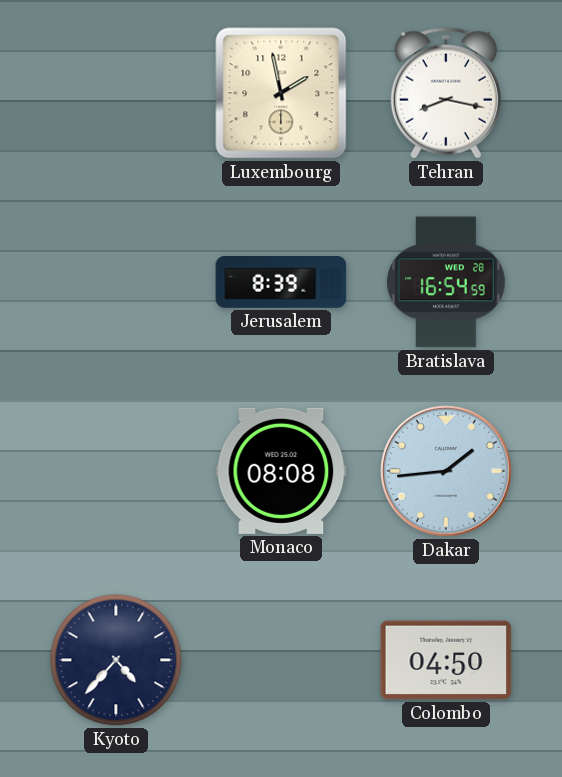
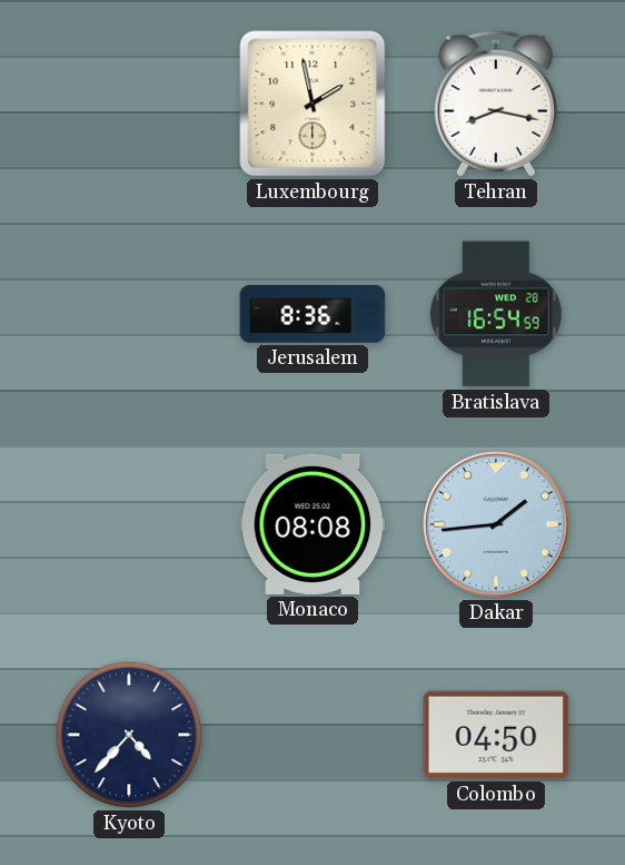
Jerusalem: 8:39 -> 8:36 (312, 315)
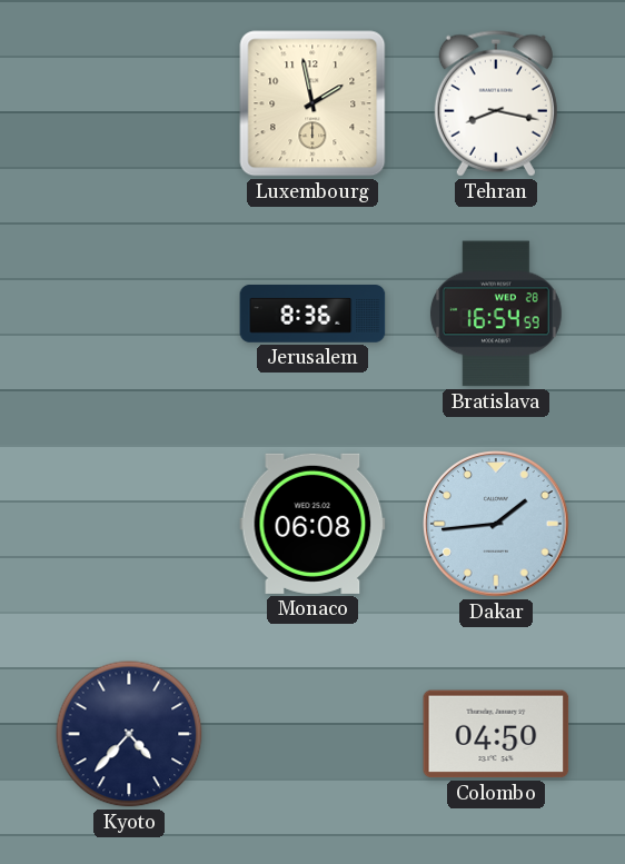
Monaco: 08:08 -> 06:08 (312, 524)
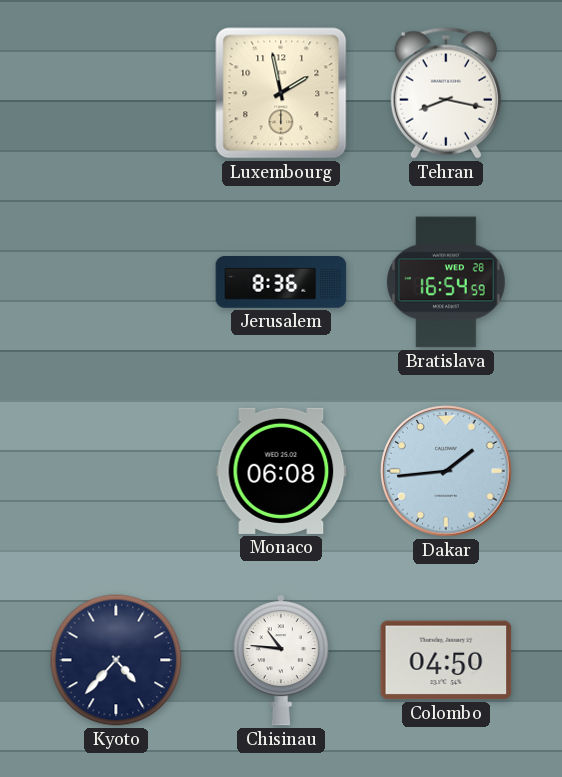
Chisinau: none -> 10:46 (281, 660)
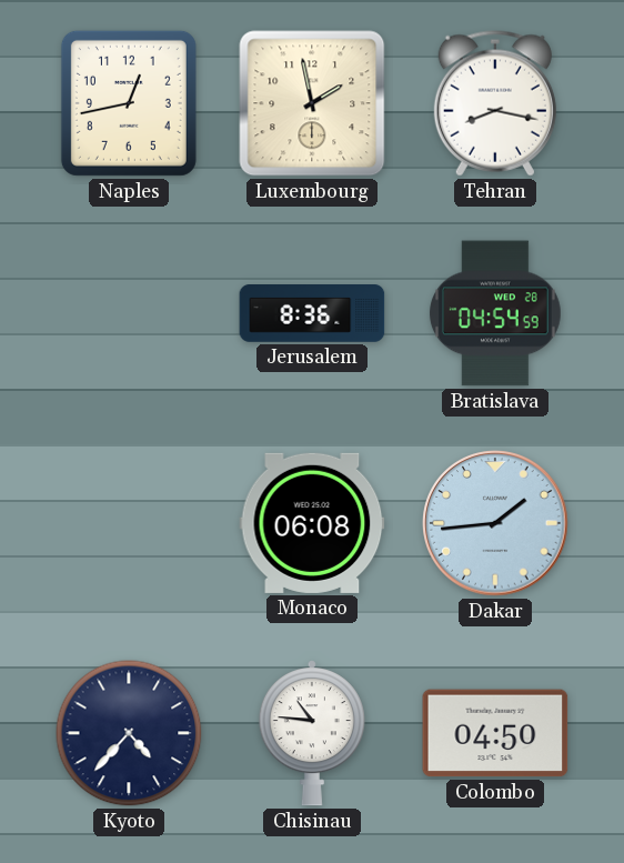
Naples: none -> 12:43 (129, 103)
Bratislava: 16:54 -> 04:54 (496, 313)
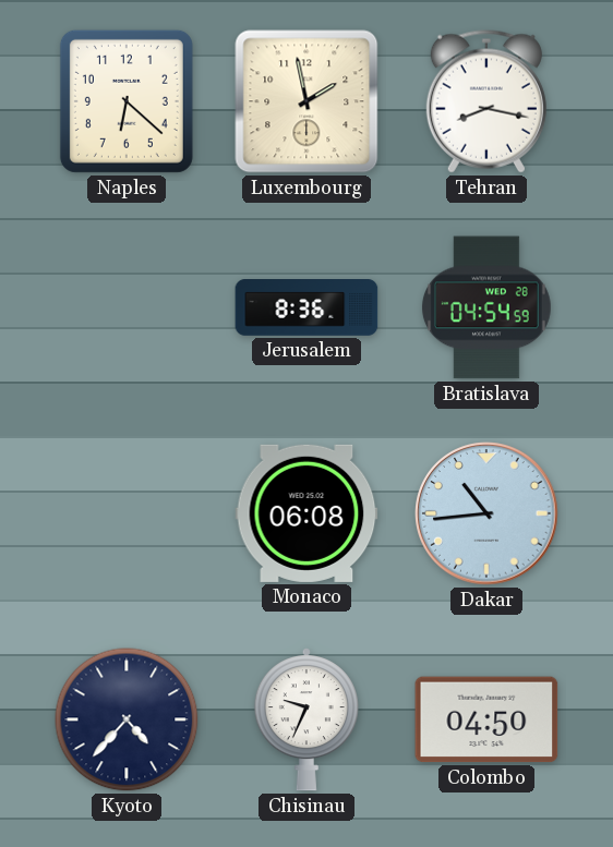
Naples: 12:43 -> 6:22 (127, 101)
Dakar: 1:44 -> 10:44 (486, 513)
Chisinau: 10:46 -> 9:34 (306, 719)
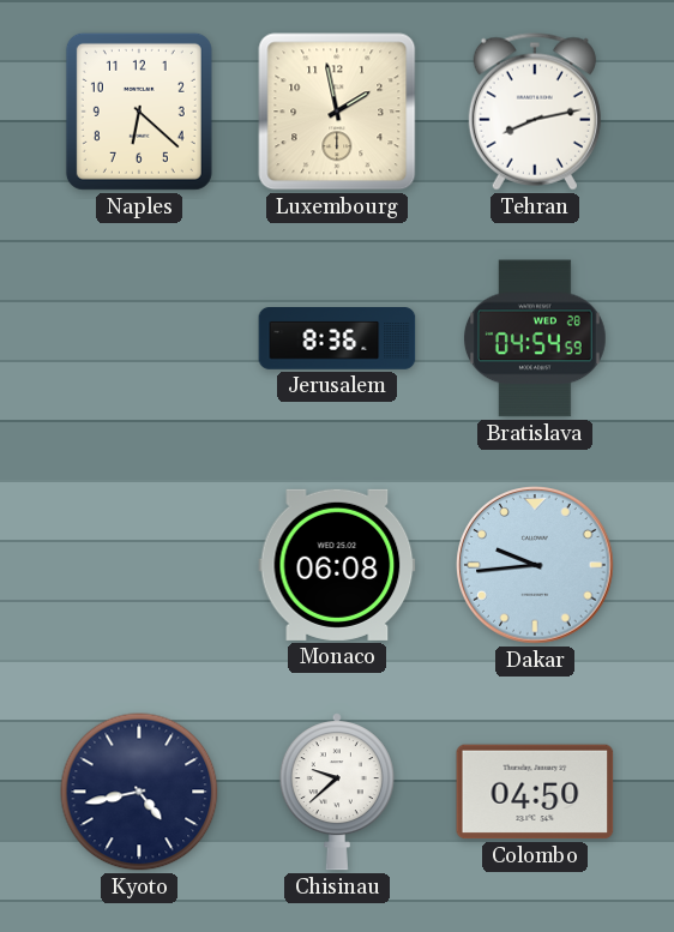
Tehran: 8:17 -> 8:13 (535, 112)
Dakar: 10:44 -> 9:44 (535, 565)
Kyoto: 4:37 -> 4:43 (139, 792)
Chisinau: 9:34 -> 9:38 (337, 792)
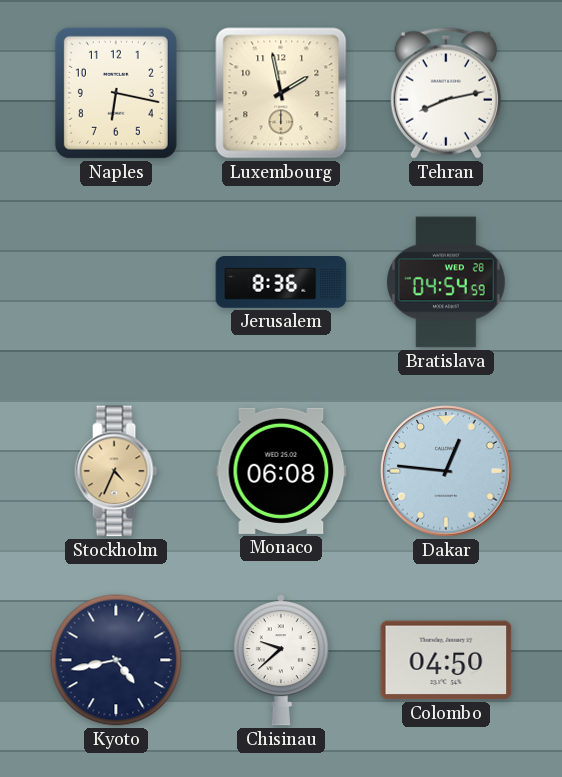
Naples: 6:22 -> 6:17 (116, 93)
Stockholm: none -> 4:34 (116, 471)
Dakar: 9:44 -> 12:46 (446, 471)
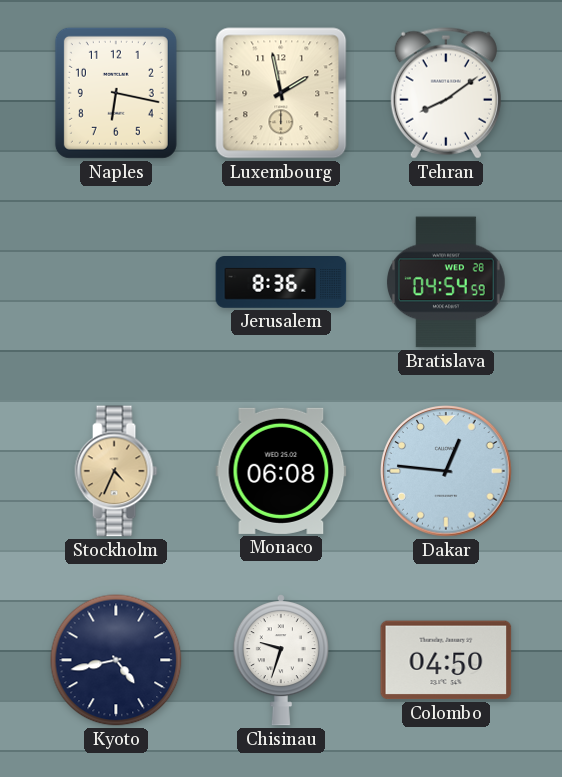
Tehran: 8:13 -> 8:09 (446, 93)
Chisinau: 9:38 -> 9:33 (281, 660)
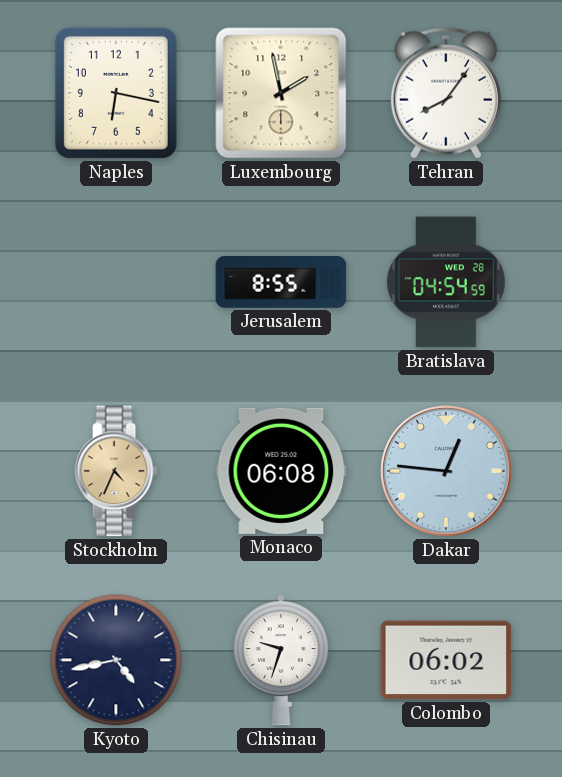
Tehran: 8:09 -> 8:06 (446, 93)
Jerusalem: 8:36 -> 8:55 (281, 283)
Colombo: 04:50 -> 06:02 (446, 660)
